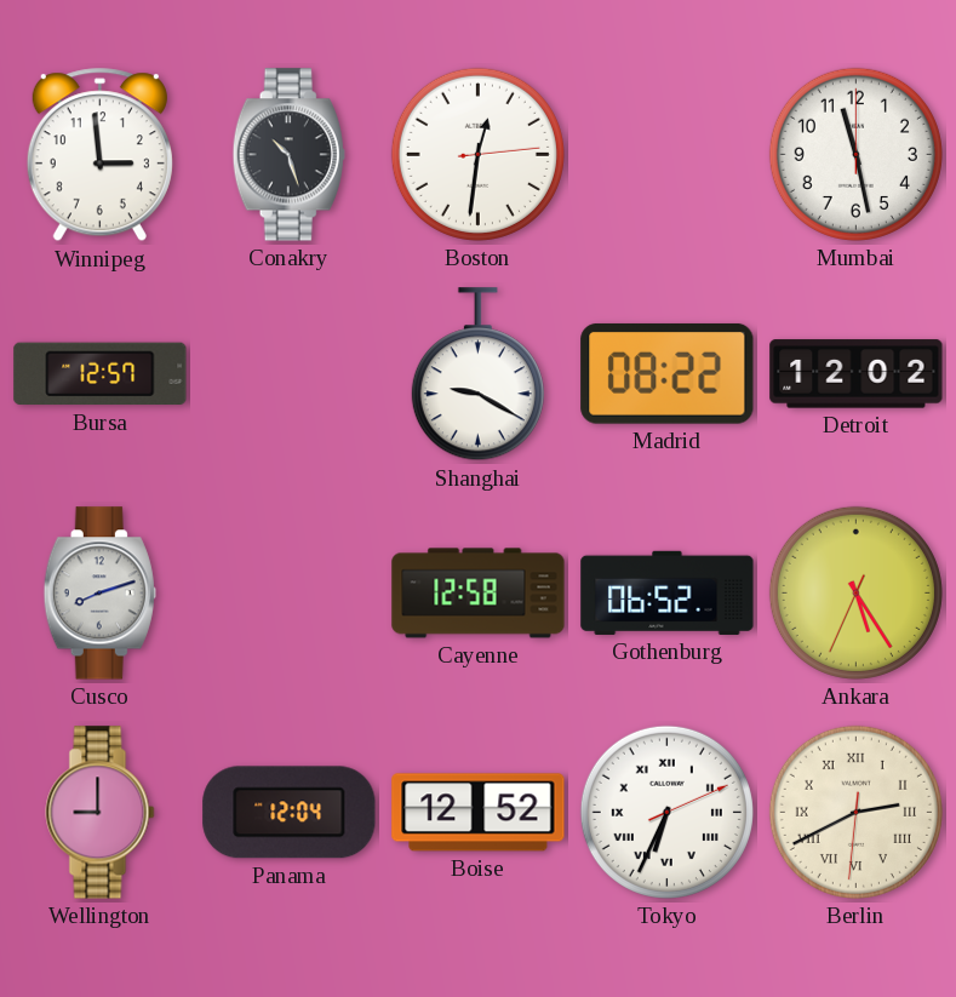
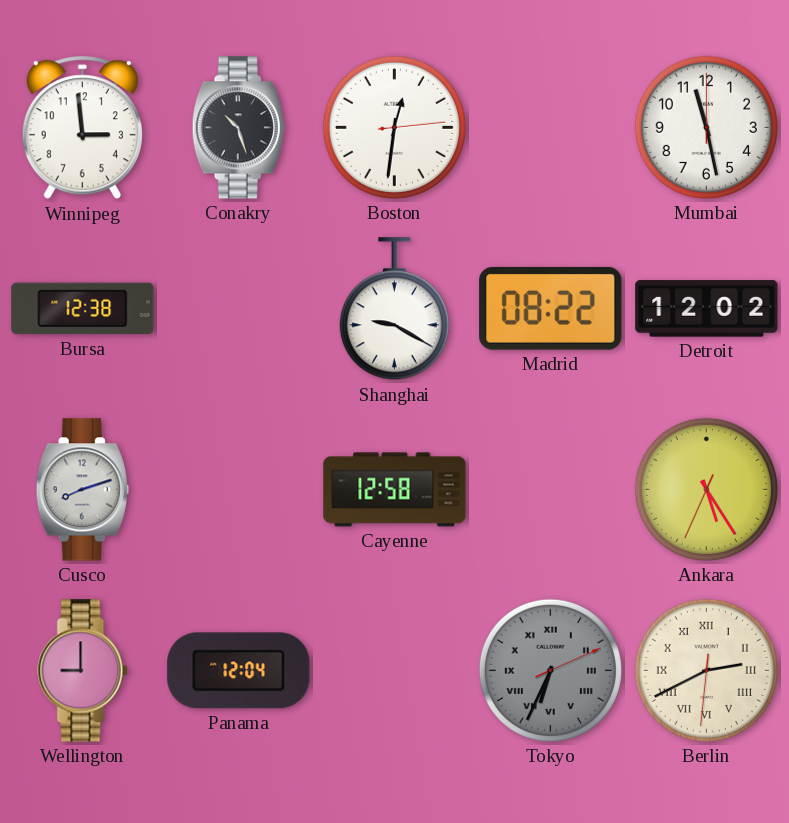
Bursa: 12:57 -> 12:38 (83, 309)
Gothenburg: 06:52 -> none (668, 592)
Boise: 12:52 -> none (479, 813)
Tokyo dial: white -> grey (550, 670)
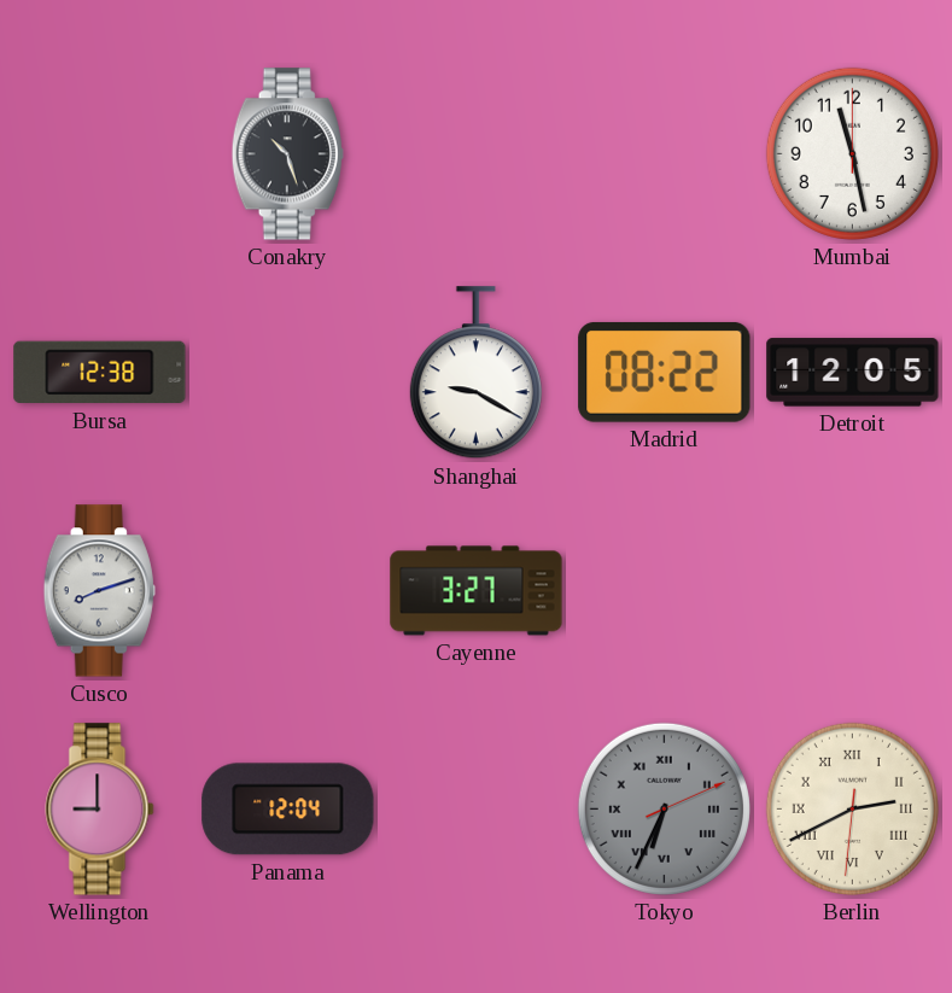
Winnipeg: 2:59 -> none (82, 128)
Boston: 12:31 -> none (394, 127)
Detroit: 12:02 -> 12:05 (853, 373)
Cayenne: 12:58 -> 3:27 (477, 591)
Ankara: 5:24 -> none (706, 489)
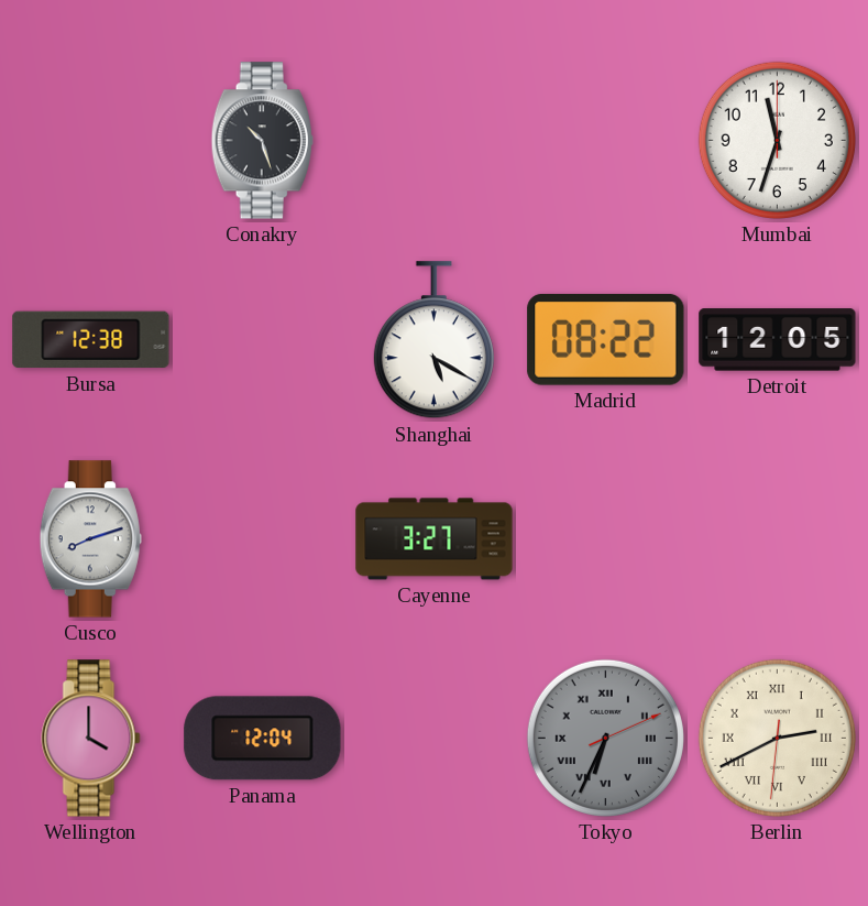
Mumbai: 11:28 -> 11:33 (777, 140)
Shanghai: 9:20 -> 5:20 (433, 340)
Wellington: 9:00 -> 4:00 (91, 739)
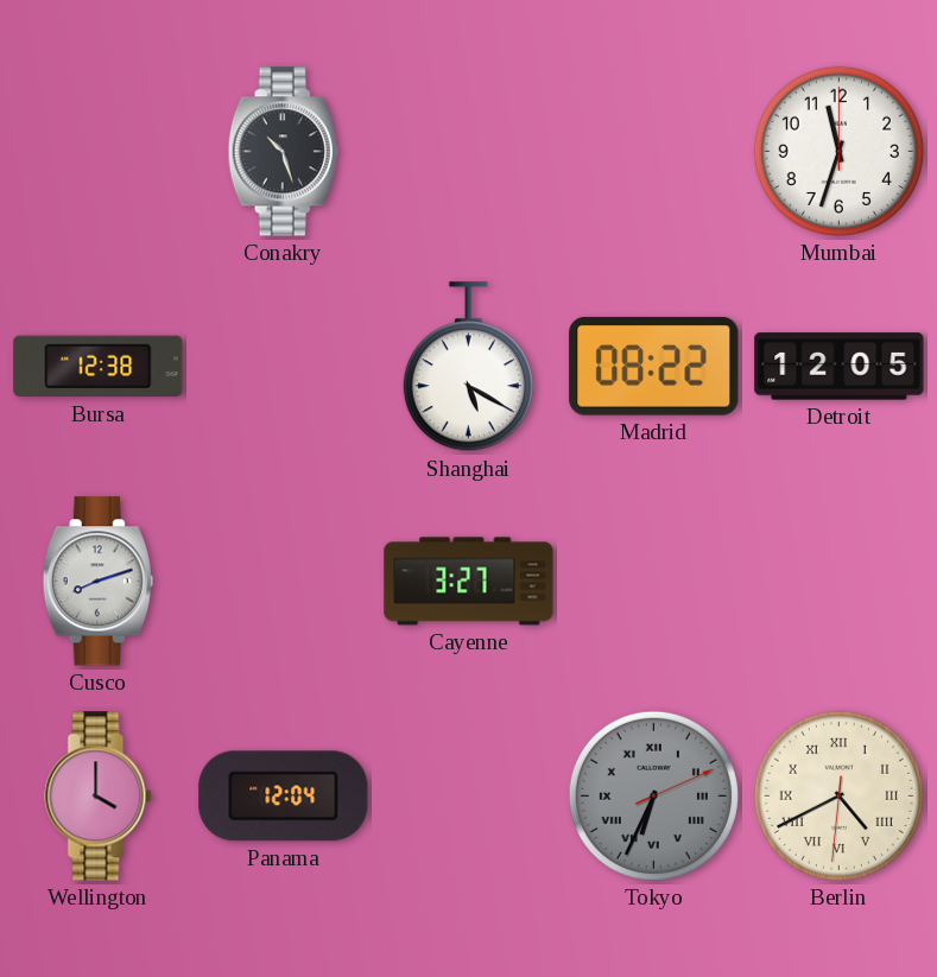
Berlin: 2:40 -> 4:40 (838, 795)
